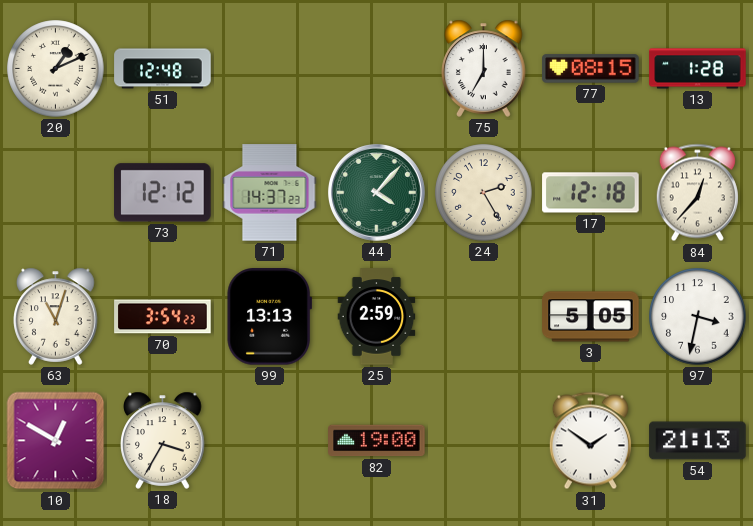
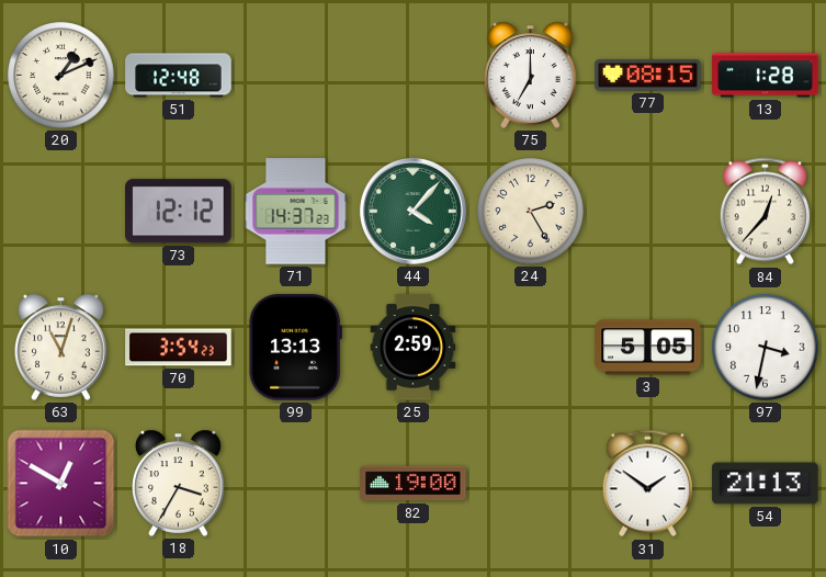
17: 12:18 -> none (591, 193)
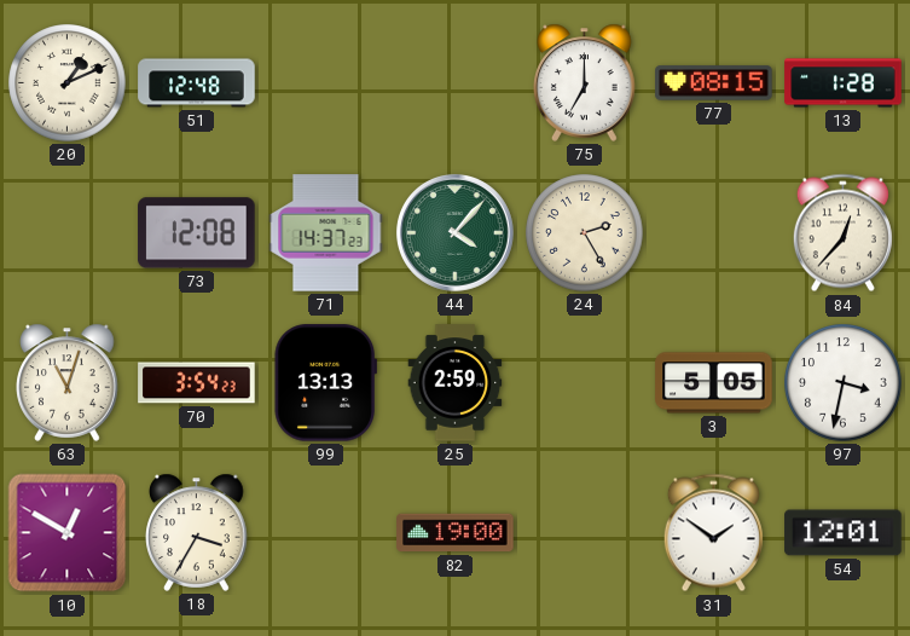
73: 12:12 -> 12:08 (197, 233)
54: 21:13 -> 12:01 (844, 533)
